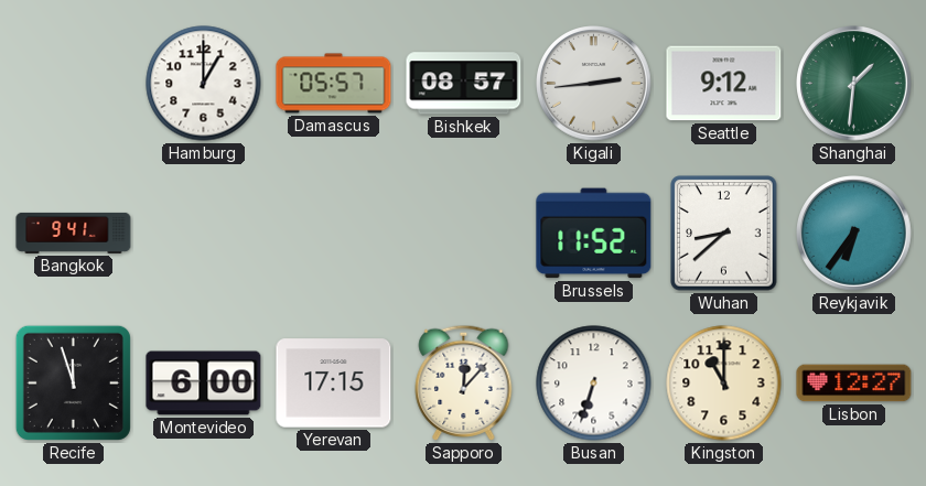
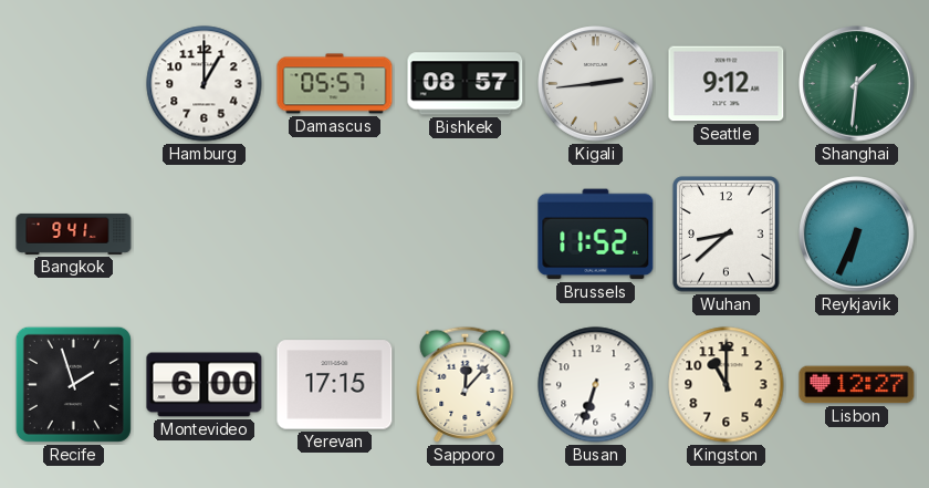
Reykjavik: 6:36 -> 6:34 (857, 235)
Recife: 11:57 -> 1:57 (73, 384)
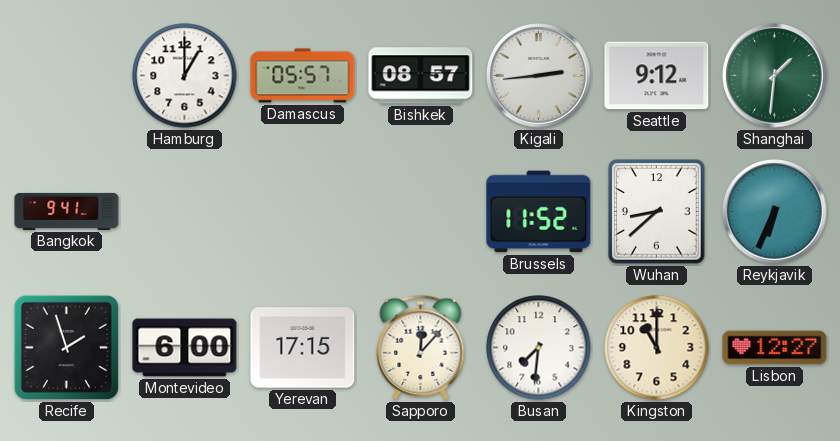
Busan: 6:33 -> 7:31 (539, 348)
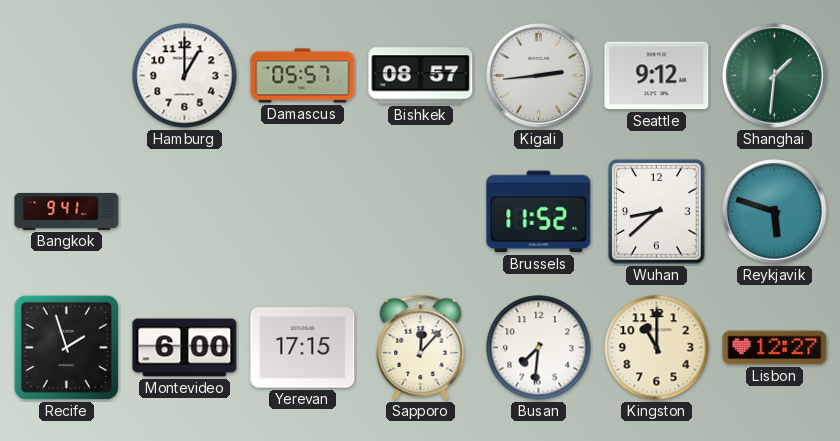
Reykjavik: 6:34 -> 5:48 (775, 212)
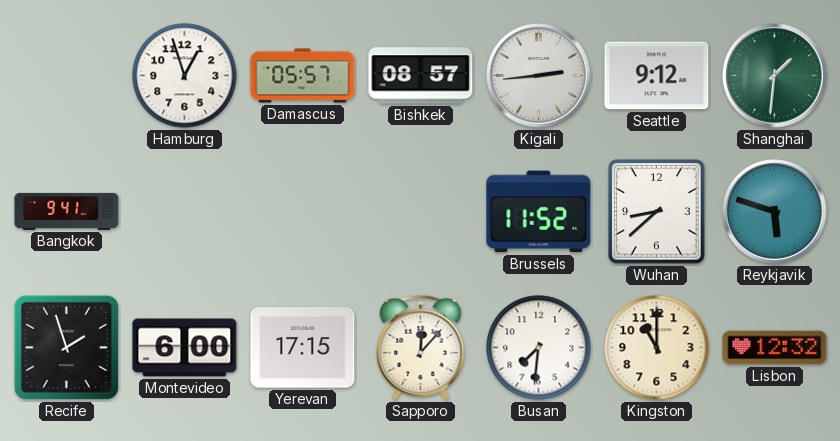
Hamburg: 1:00 -> 12:57 (185, 76)
Lisbon: 12:27 -> 12:32 (775, 348)
